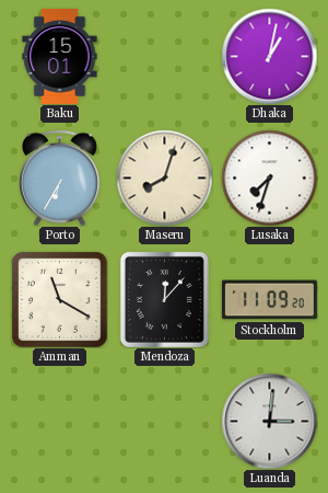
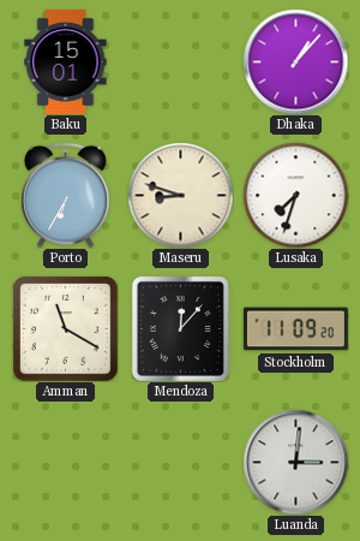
Dhaka: 1:02 -> 1:07 (295, 61)
Maseru: 8:03 -> 8:48 (180, 195)
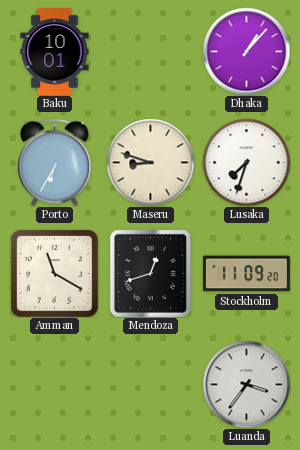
Baku: 15:01 -> 10:01 (55, 51)
Mendoza: 12:07 -> 12:42 (150, 273)
Luanda: 3:01 -> 3:36 (246, 384)
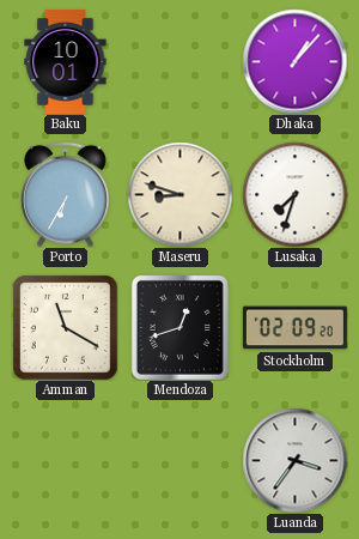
Stockholm: 11:09 -> 02:09 (294, 328)
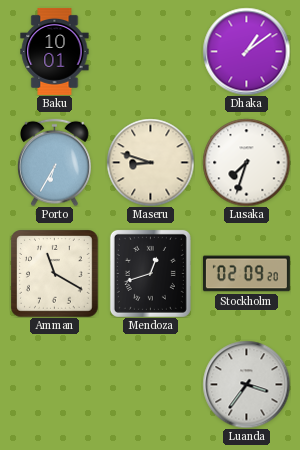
Dhaka: 1:07 -> 1:09 (246, 51)
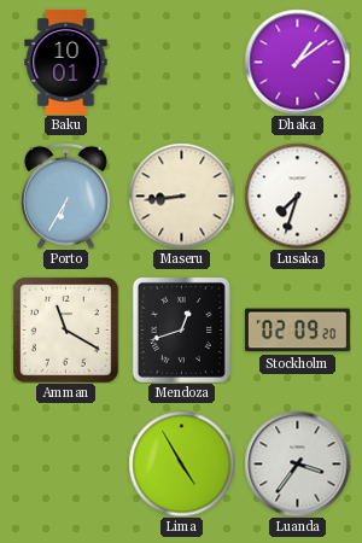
Maseru: 8:48 -> 8:44 (181, 195)
Lima: none -> 4:55 (181, 463)
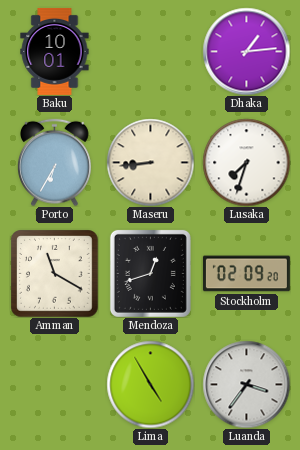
Dhaka: 1:09 -> 1:14 (246, 51)
